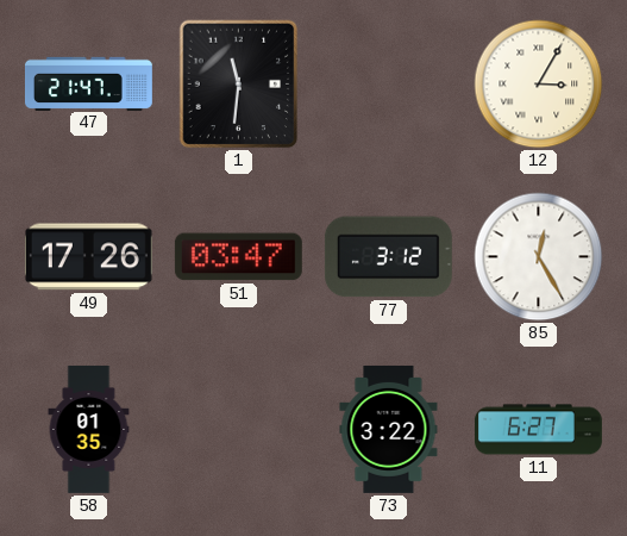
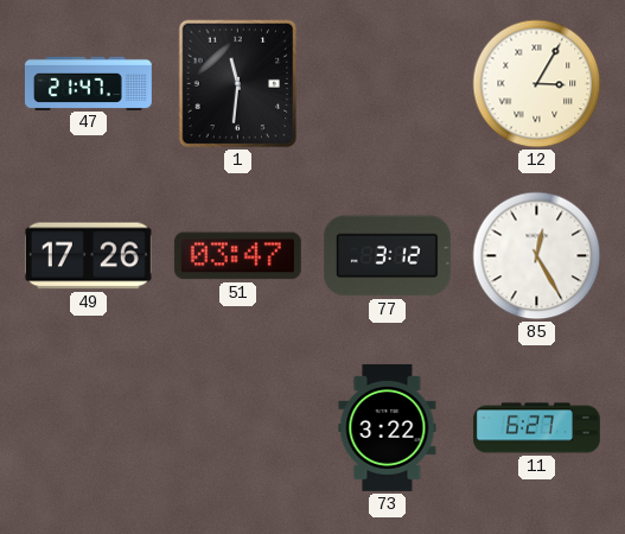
58: 01:35 -> none (89, 429)
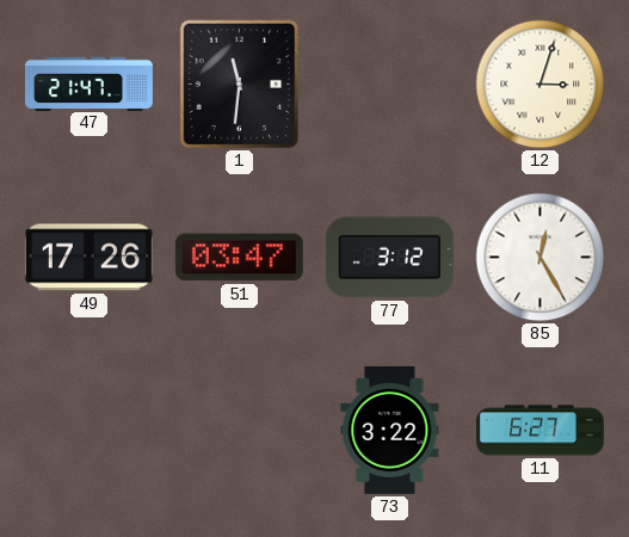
12: 3:05 -> 3:03 (541, 85)
